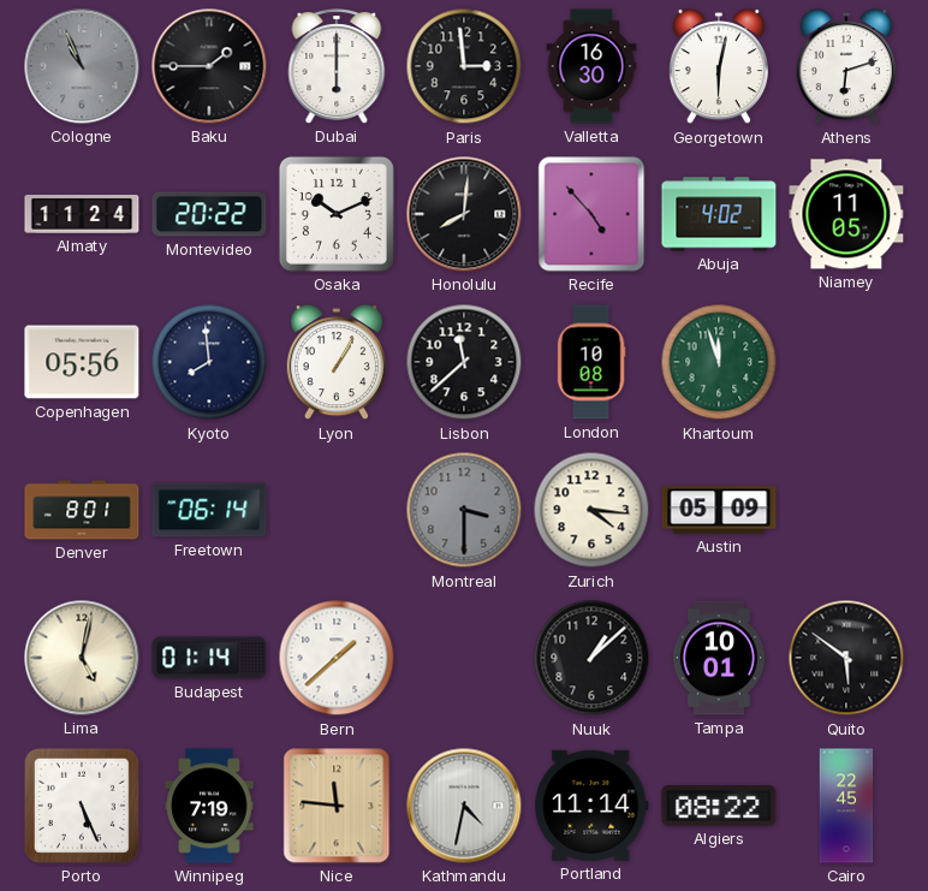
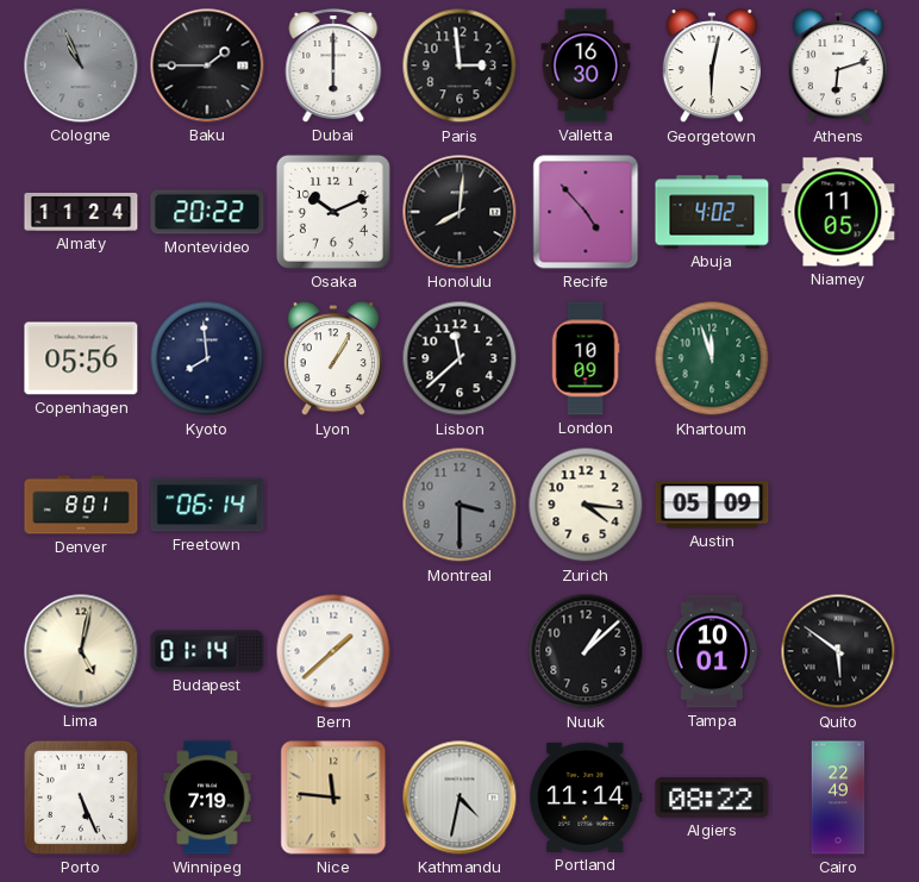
London: 10:08 -> 10:09 (586, 358)
Cairo: 22:45 -> 22:49 (838, 797)
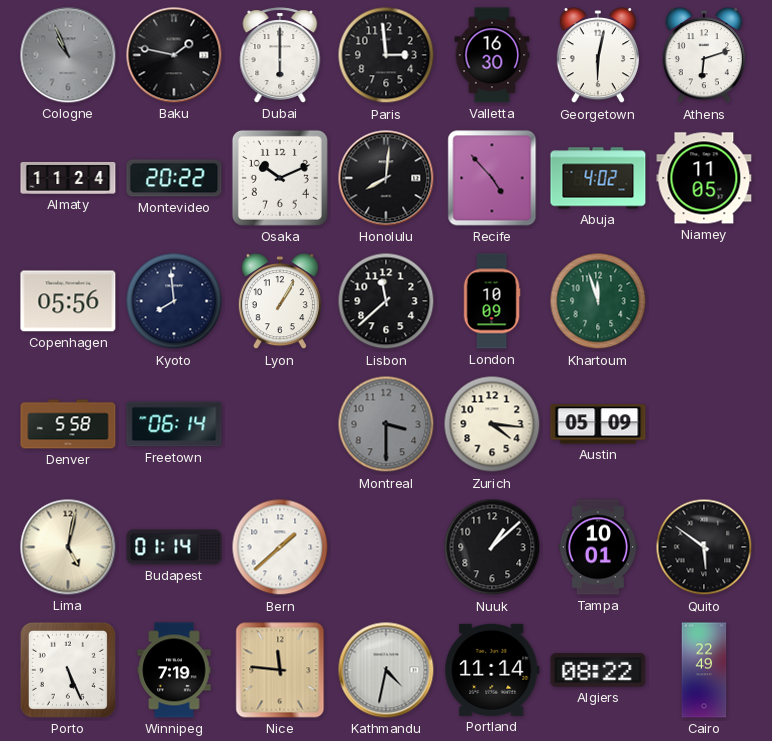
Baku: 1:45 -> 1:47 (174, 55)
Denver: 8:01 -> 5:58 (68, 424)
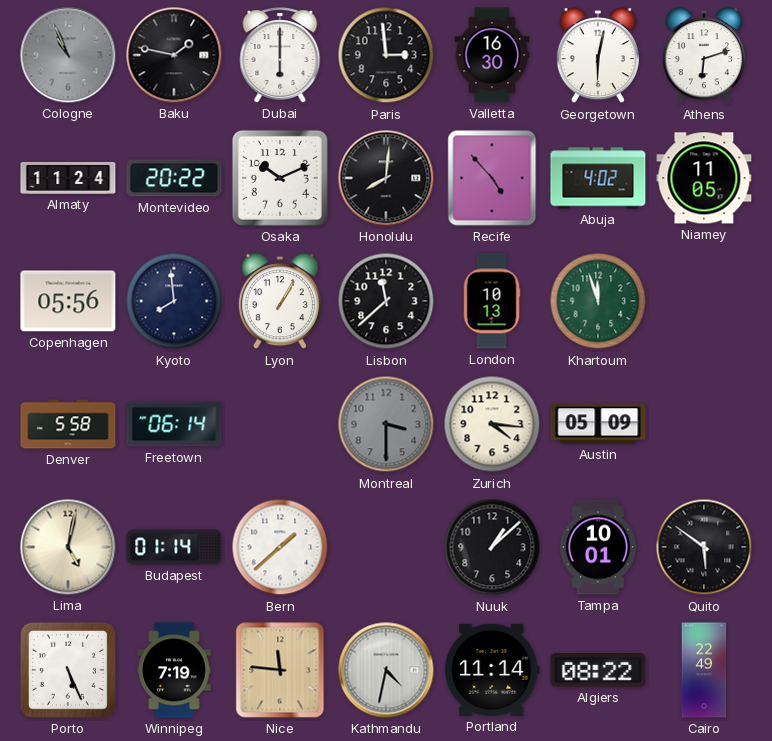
London: 10:09 -> 10:13 (492, 301)
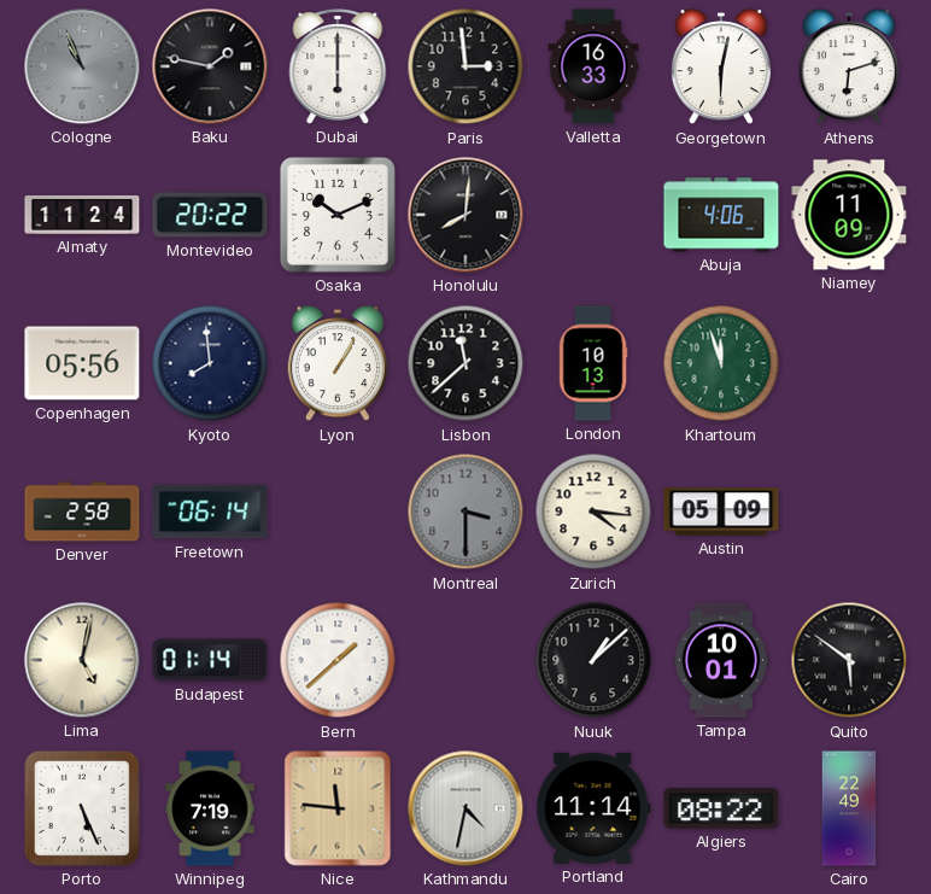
Valletta: 16:30 -> 16:33 (593, 66)
Recife: 4:53 -> none (492, 178)
Abuja: 4:02 -> 4:06 (721, 215)
Niamey: 11:05 -> 11:09 (849, 215)
Denver: 5:58 -> 2:58 (82, 512)
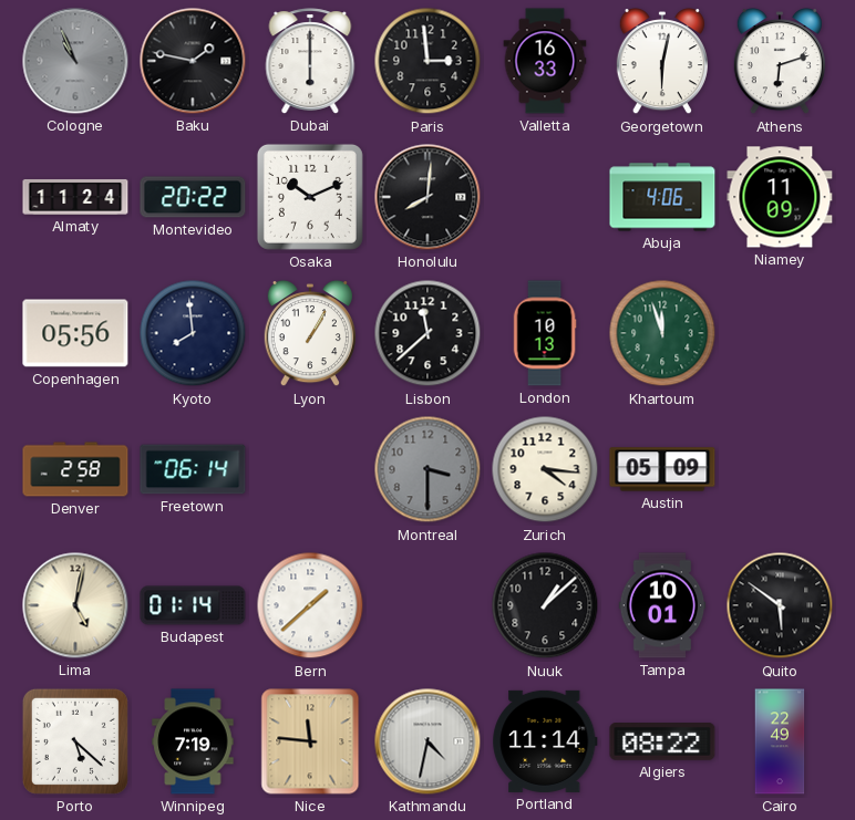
Porto: 5:26 -> 5:22 (75, 741)
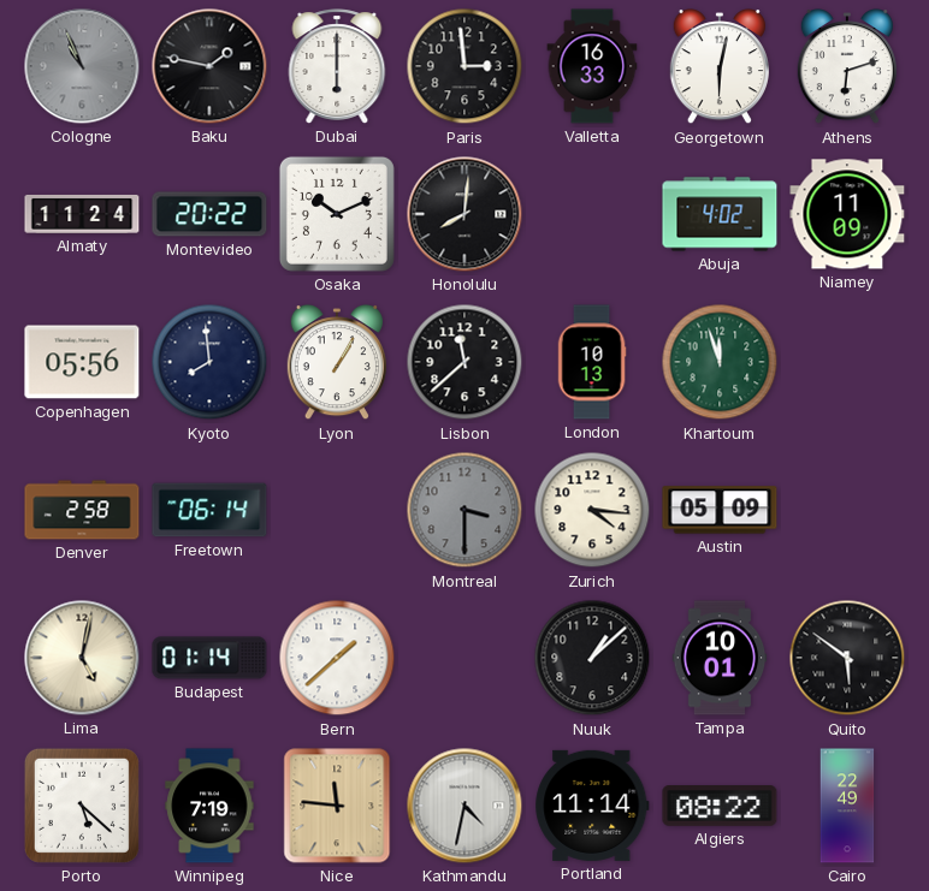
Abuja: 4:06 -> 4:02 (720, 214)
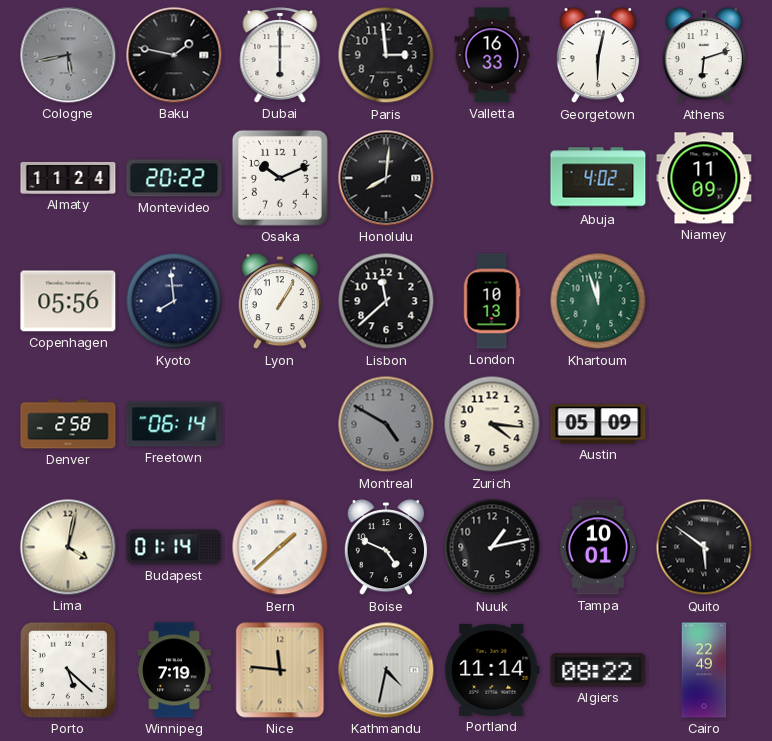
Cologne: 10:56 -> 5:43 (68, 55)
Montreal: 3:30 -> 4:50 (386, 424)
Lima: 5:02 -> 4:02 (68, 547)
Boise: none -> 4:49 (386, 548)
Nuuk: 1:08 -> 1:13 (492, 547)
